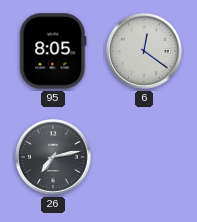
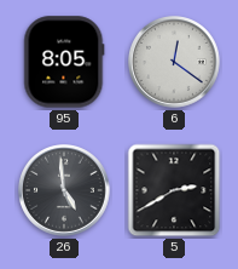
26: 7:13 -> 4:59 (65, 191)
5: none -> 2:40 (174, 190)
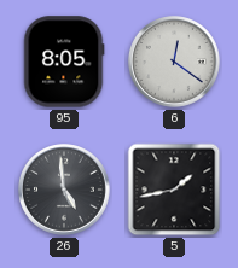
5: 2:40 -> 1:43 (174, 190)
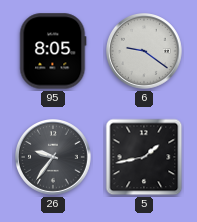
6: 12:21 -> 9:21 (145, 52)
26: 4:59 -> 9:36 (54, 158)
